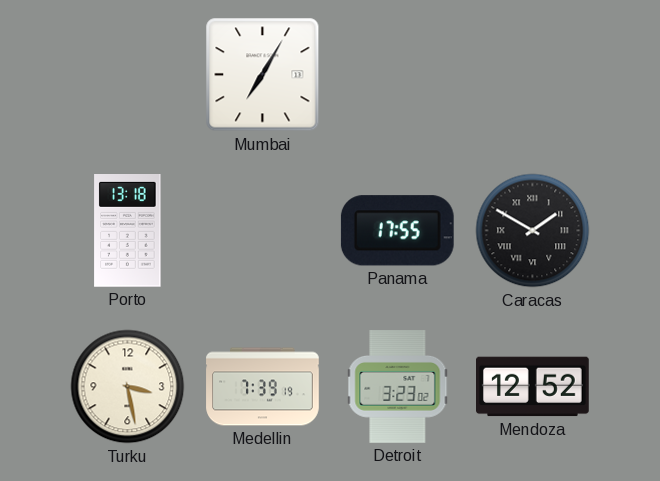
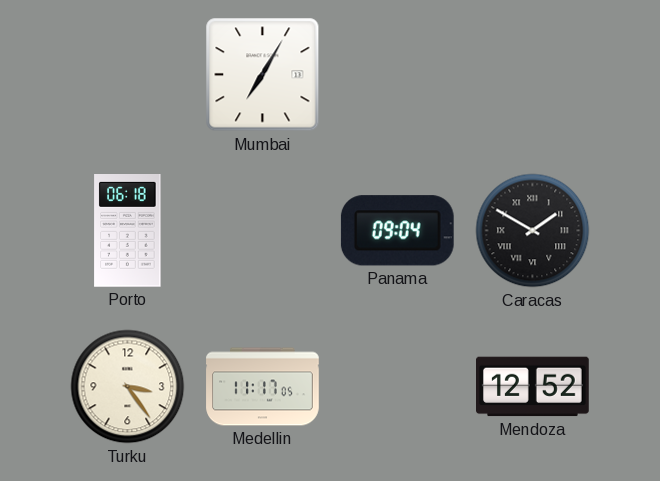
Porto: 13:18 -> 06:18 (128, 231)
Panama: 17:55 -> 09:04 (397, 231)
Turku: 3:28 -> 3:24 (128, 387)
Medellin: 7:39 -> 11:17 (263, 387)
Detroit: 3:23 -> none (398, 387)
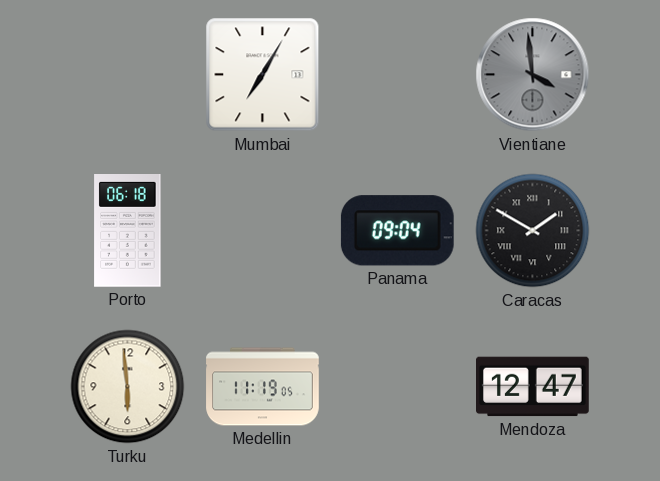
Vientiane: none -> 3:59 (533, 75)
Turku: 3:24 -> 5:59 (128, 387)
Medellin: 11:17 -> 11:19 (263, 387)
Mendoza: 12:52 -> 12:47 (533, 387)
